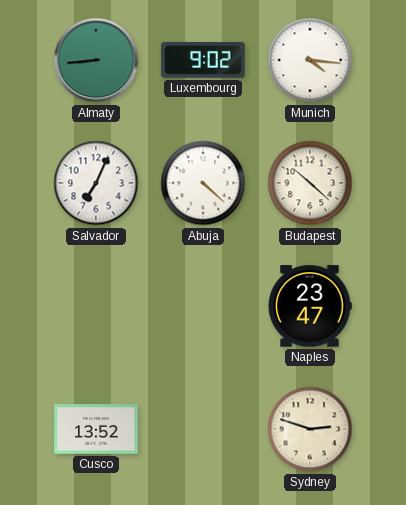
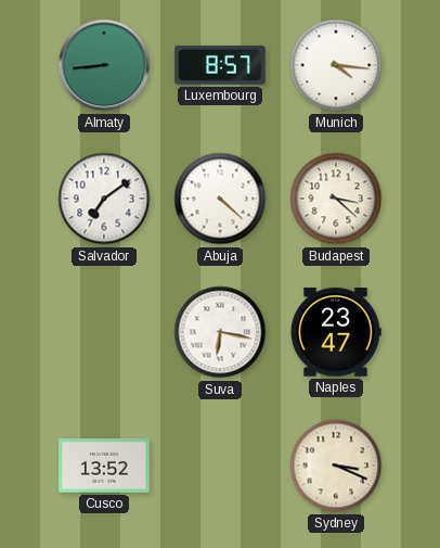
Luxembourg: 9:02 -> 8:57 (220, 66)
Salvador: 7:04 -> 7:09 (104, 199)
Budapest: 10:22 -> 3:22 (336, 199)
Suva: none -> 6:17 (220, 332)
Sydney: 2:48 -> 3:19 (336, 466)
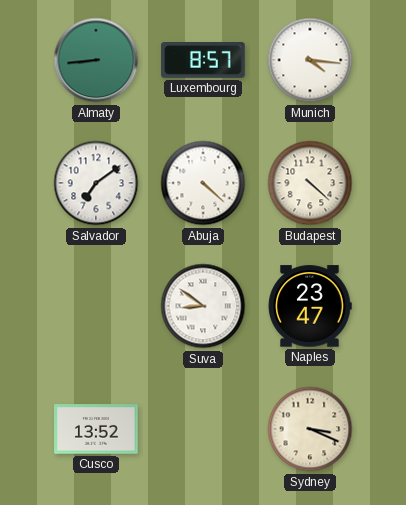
Budapest: 3:22 -> 4:22 (310, 183)
Suva: 6:17 -> 8:51 (203, 306)
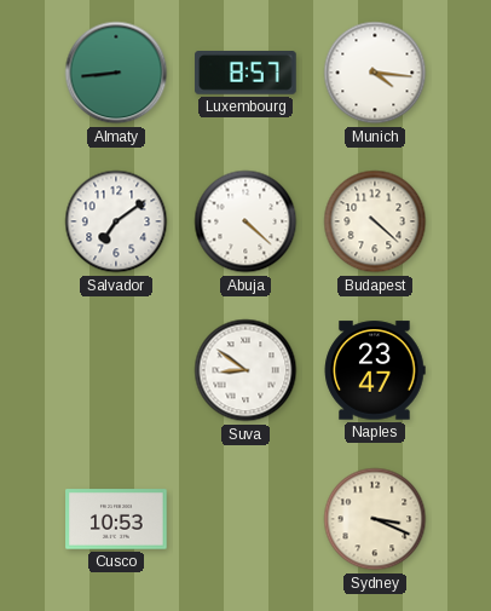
Cusco: 13:52 -> 10:53 (116, 519)
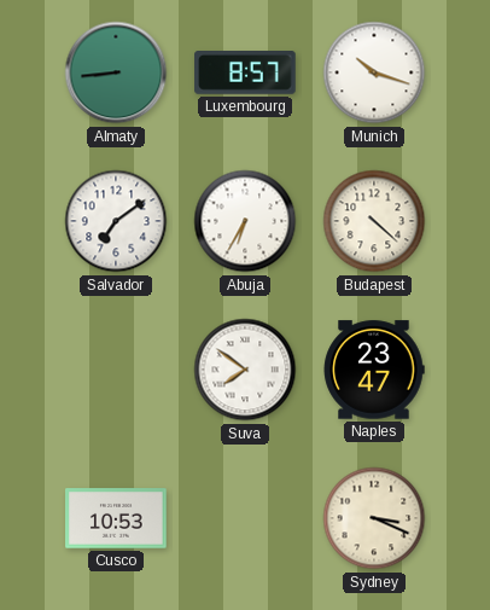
Munich: 4:16 -> 10:18 (374, 72)
Abuja: 4:22 -> 6:35 (245, 221)
Suva: 8:51 -> 7:51 (245, 370)
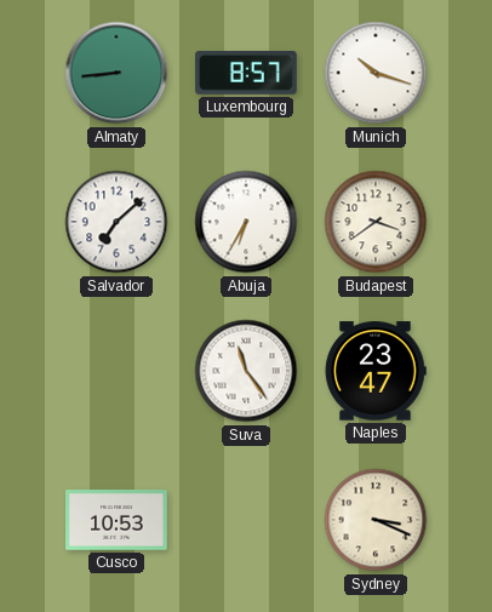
Salvador: 7:09 -> 7:08 (116, 222)
Budapest: 4:22 -> 3:39 (376, 222)
Suva: 7:51 -> 11:24 (246, 371)
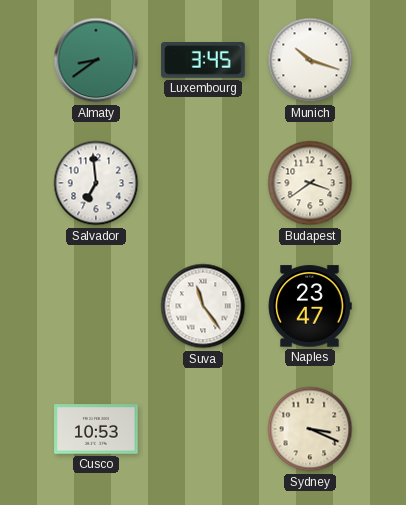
Almaty: 8:44 -> 8:39 (96, 60)
Luxembourg: 8:57 -> 3:45 (203, 61)
Salvador: 7:08 -> 6:59 (96, 183)
Abuja: 6:35 -> none (246, 222)
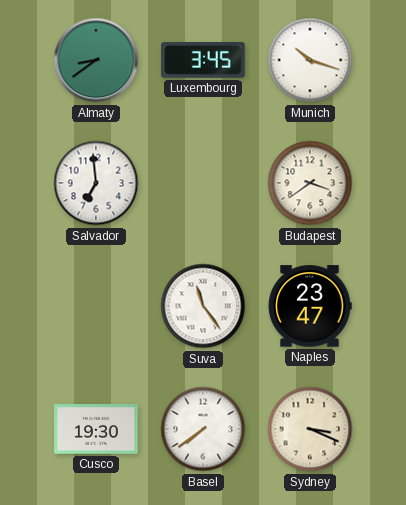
Cusco: 10:53 -> 19:30 (96, 429)
Basel: none -> 7:39 (203, 429)
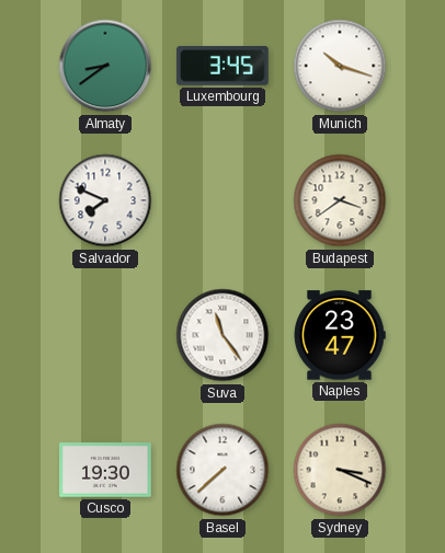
Salvador: 6:59 -> 7:49 (105, 200)
Basel: 7:39 -> 7:38 (222, 470)
